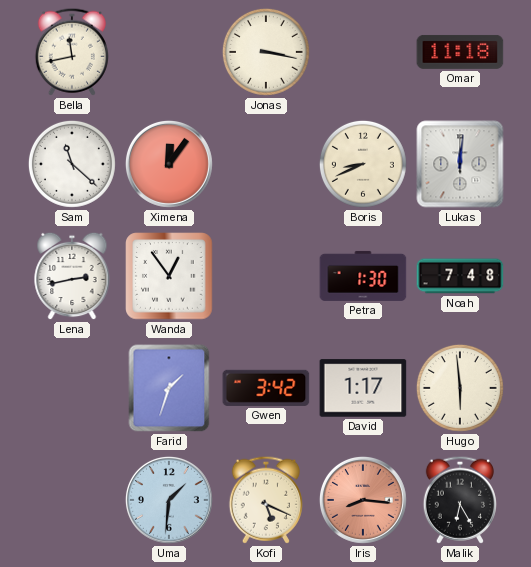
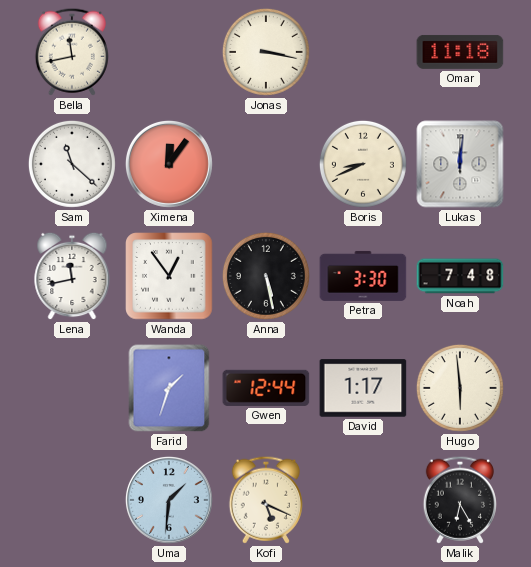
Lena: 2:43 -> 11:43 (72, 276)
Anna: none -> 5:28 (266, 276)
Petra: 1:30 -> 3:30 (363, 276)
Gwen: 3:42 -> 12:44 (266, 388)
Iris: 8:16 -> none (363, 500)
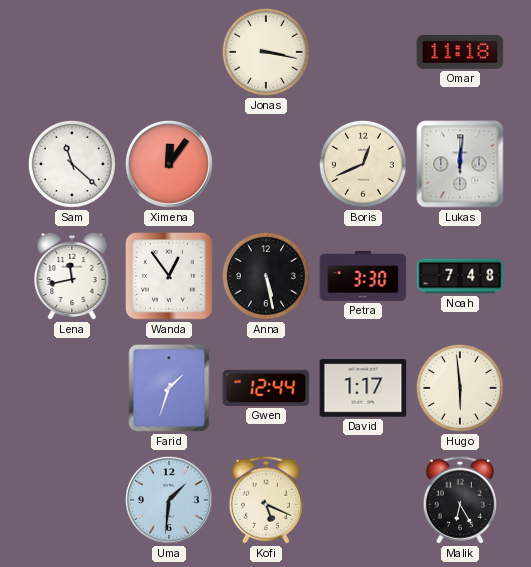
Bella: 11:43 -> none (72, 52)
Boris: 8:41 -> 12:41 (363, 164)
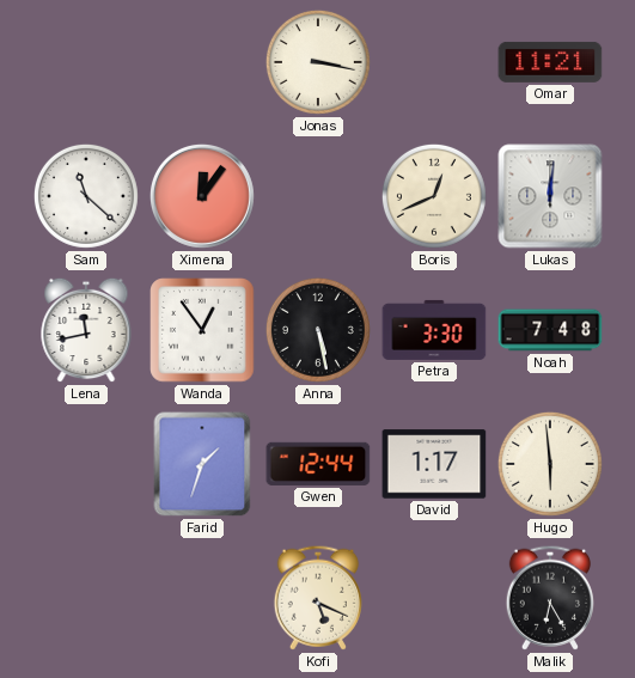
Omar: 11:18 -> 11:21 (550, 62)
Uma: 1:31 -> none (169, 500)
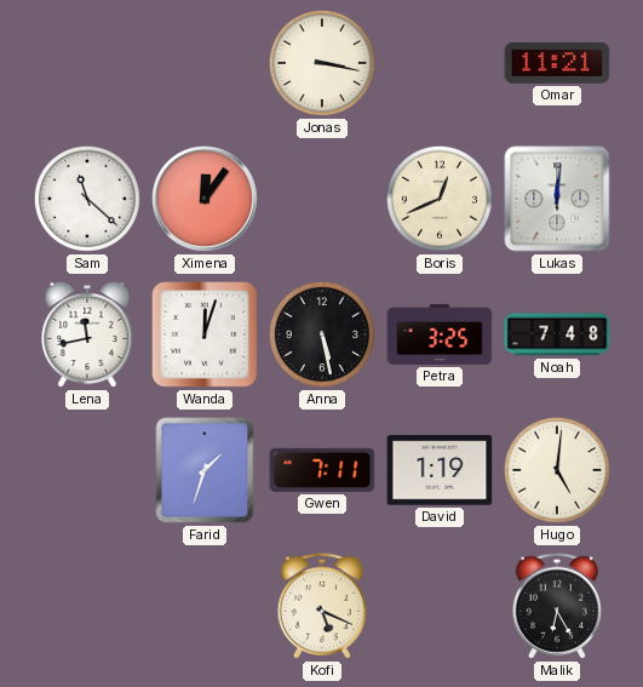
Wanda: 12:54 -> 12:03 (205, 334)
Petra: 3:30 -> 3:25 (440, 334)
Gwen: 12:44 -> 7:11 (322, 470)
David: 1:17 -> 1:19 (440, 470)
Hugo: 5:59 -> 5:01 (557, 470)
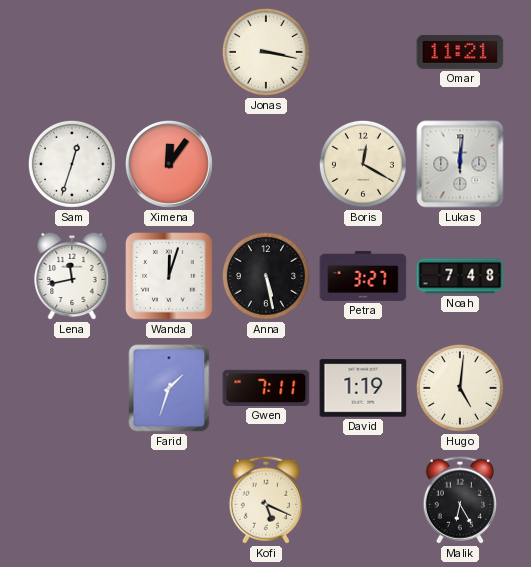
Sam: 11:22 -> 12:33 (72, 164)
Boris: 12:41 -> 12:20 (363, 164)
Petra: 3:25 -> 3:27 (363, 276)
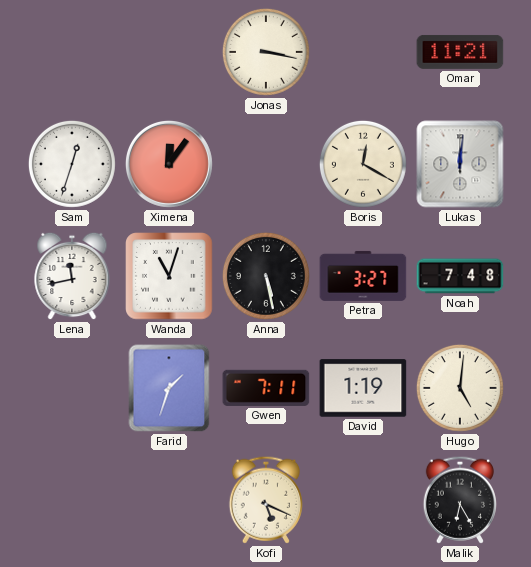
Wanda: 12:03 -> 11:03 (169, 276)
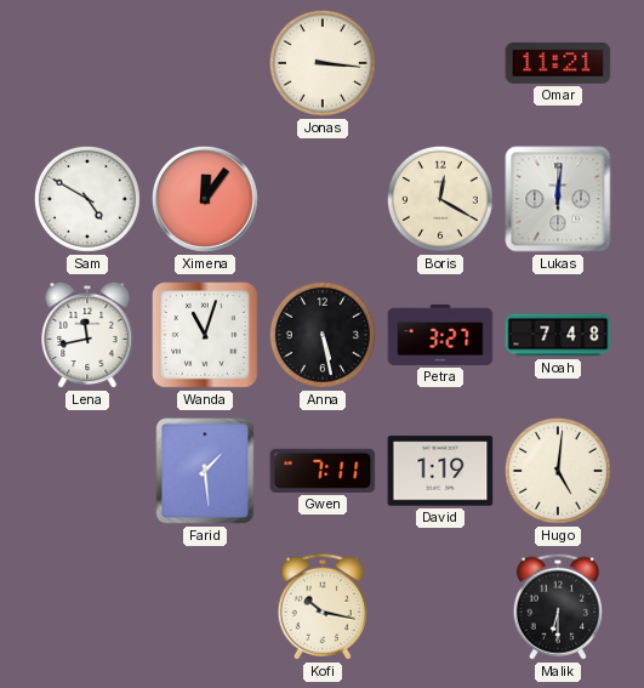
Jonas: 3:17 -> 3:16 (323, 63)
Sam: 12:33 -> 4:50 (87, 199)
Farid: 1:33 -> 1:29 (205, 471)
Kofi: 5:19 -> 10:17 (323, 607)
Malik: 6:25 -> 6:30 (558, 607)
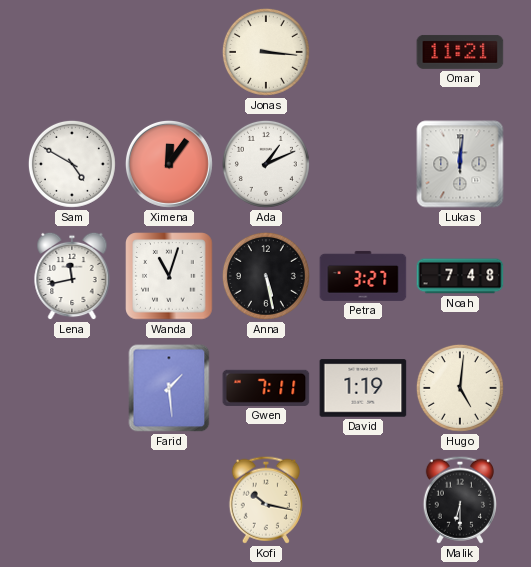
Ada: none -> 1:11 (266, 164)
Boris: 12:20 -> none (440, 199)
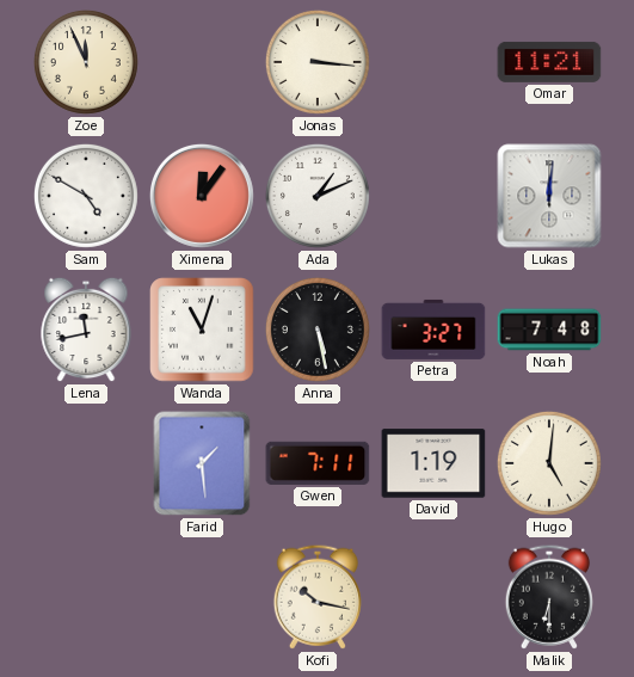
Zoe: none -> 11:56 (86, 62)
